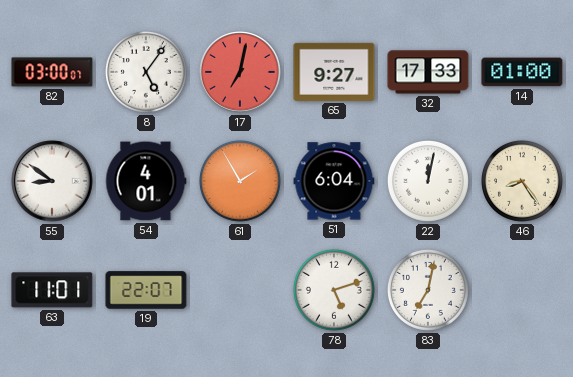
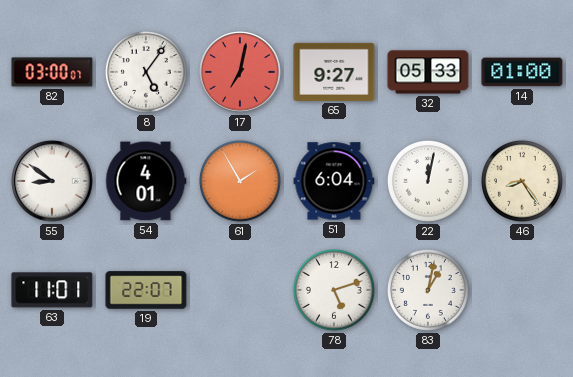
32: 17:33 -> 05:33 (428, 72)
83: 7:02 -> 1:02 (428, 290)
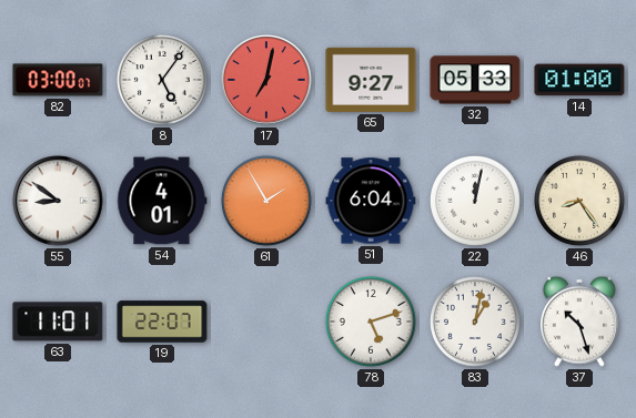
37: none -> 10:27 (579, 322)
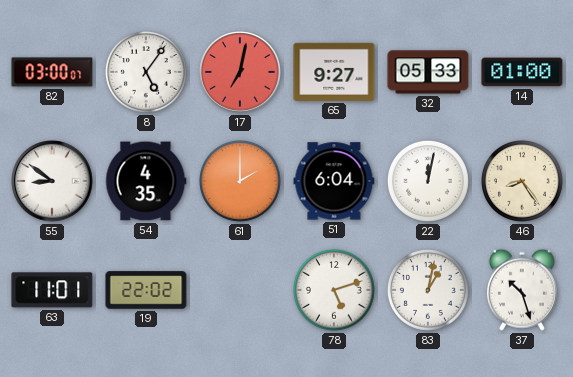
54: 4:01 -> 4:35 (146, 181)
61: 1:55 -> 2:00 (240, 181)
19: 22:07 -> 22:02 (146, 290)
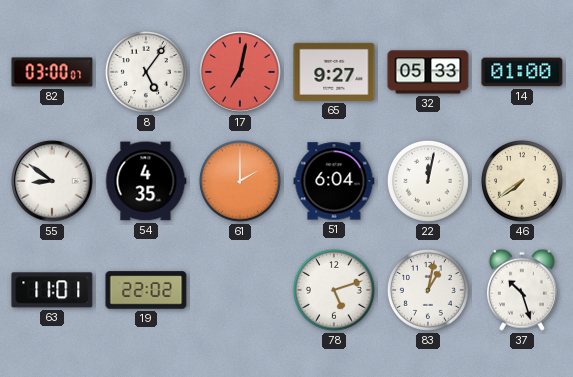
46: 8:24 -> 7:39 (522, 181)
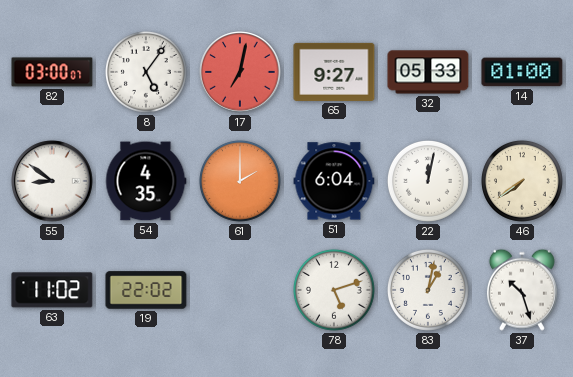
63: 11:01 -> 11:02 (52, 290)
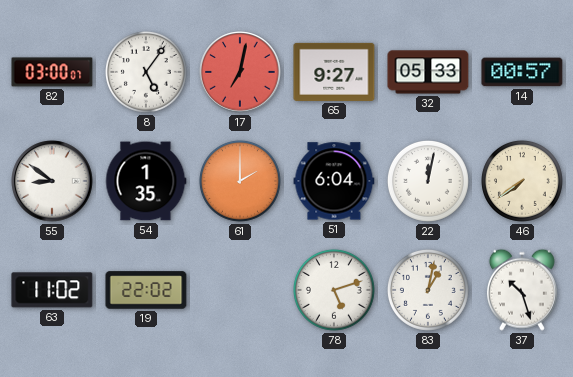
14: 01:00 -> 00:57 (522, 72)
54: 4:35 -> 1:35 (146, 181)
